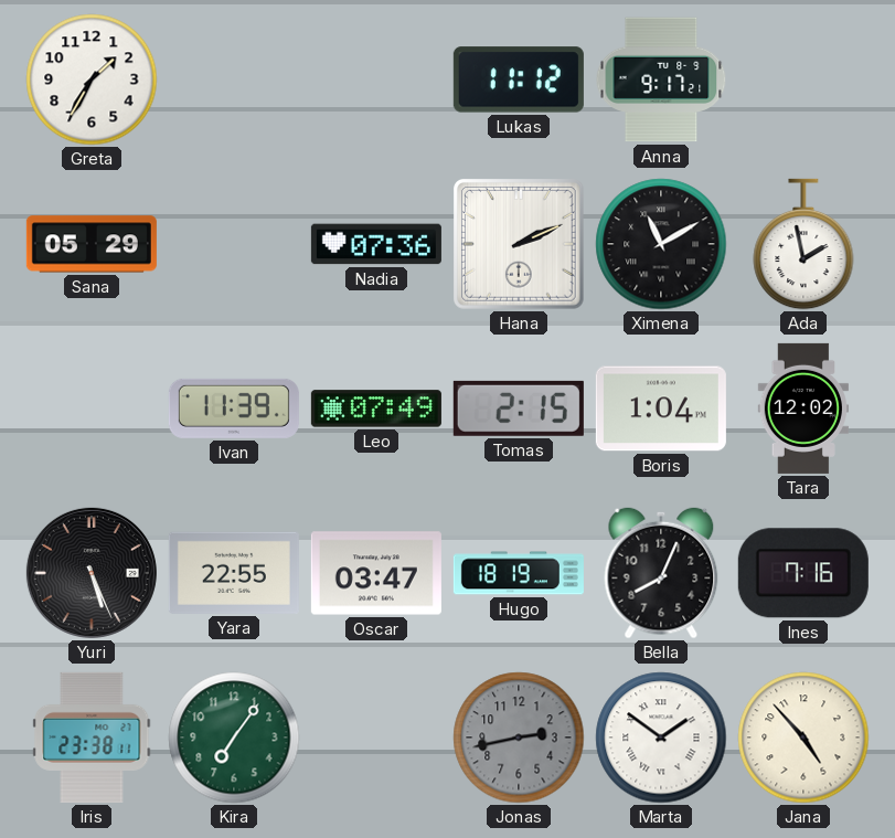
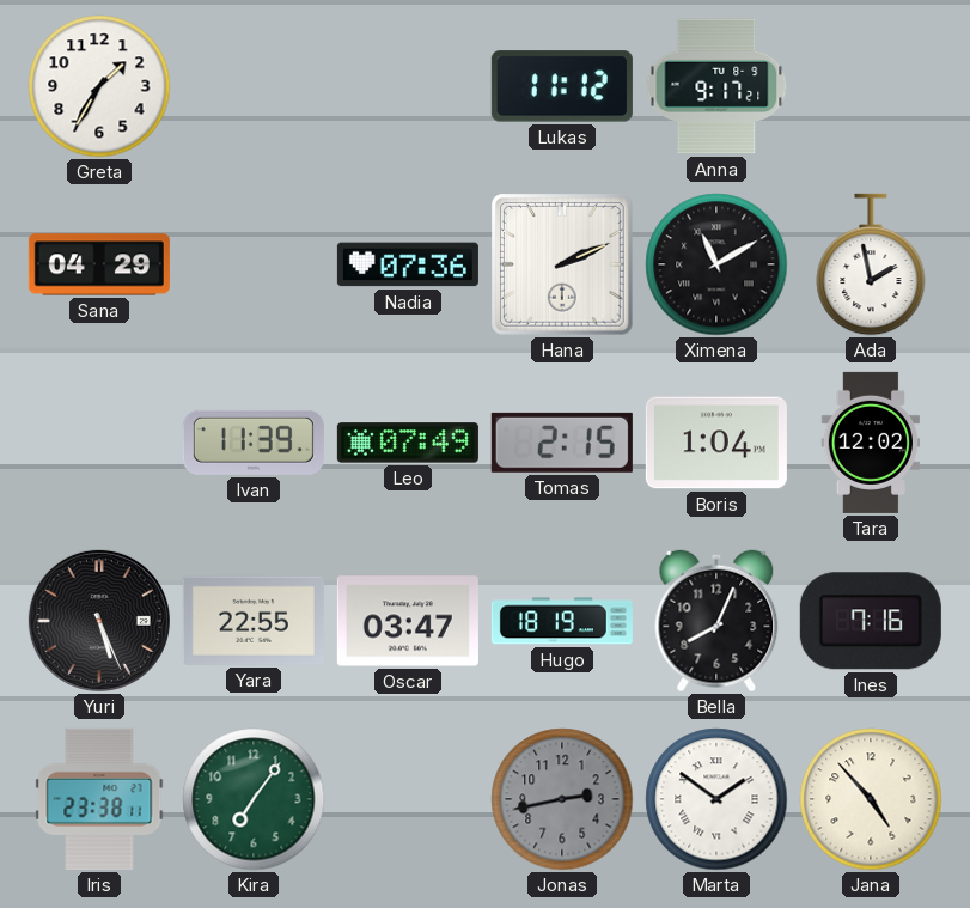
Sana: 05:29 -> 04:29 (99, 264)
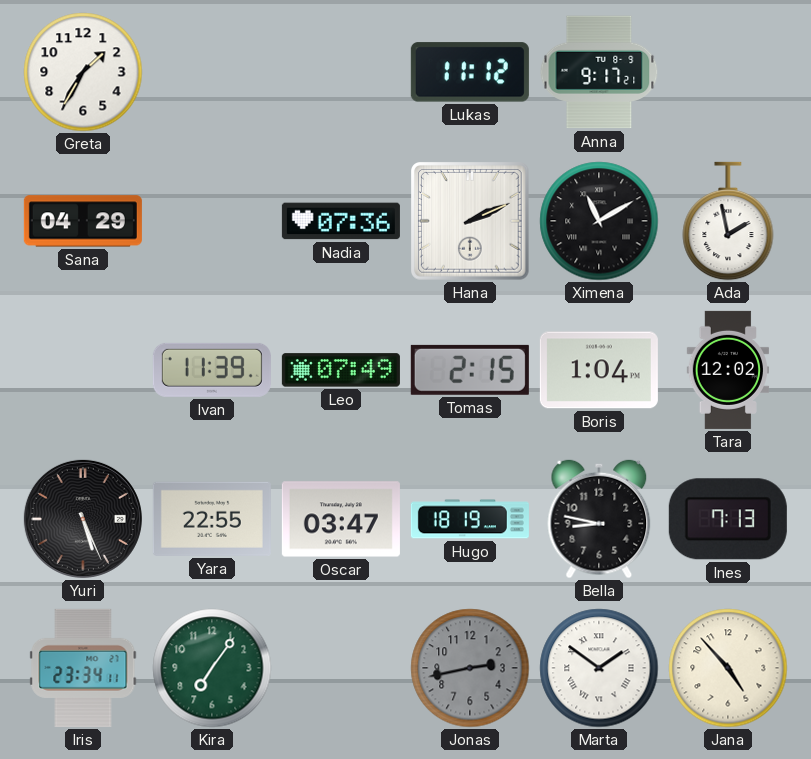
Bella: 8:04 -> 8:47 (599, 519)
Ines: 7:16 -> 7:13 (728, 519)
Iris: 23:38 -> 23:34 (83, 668)
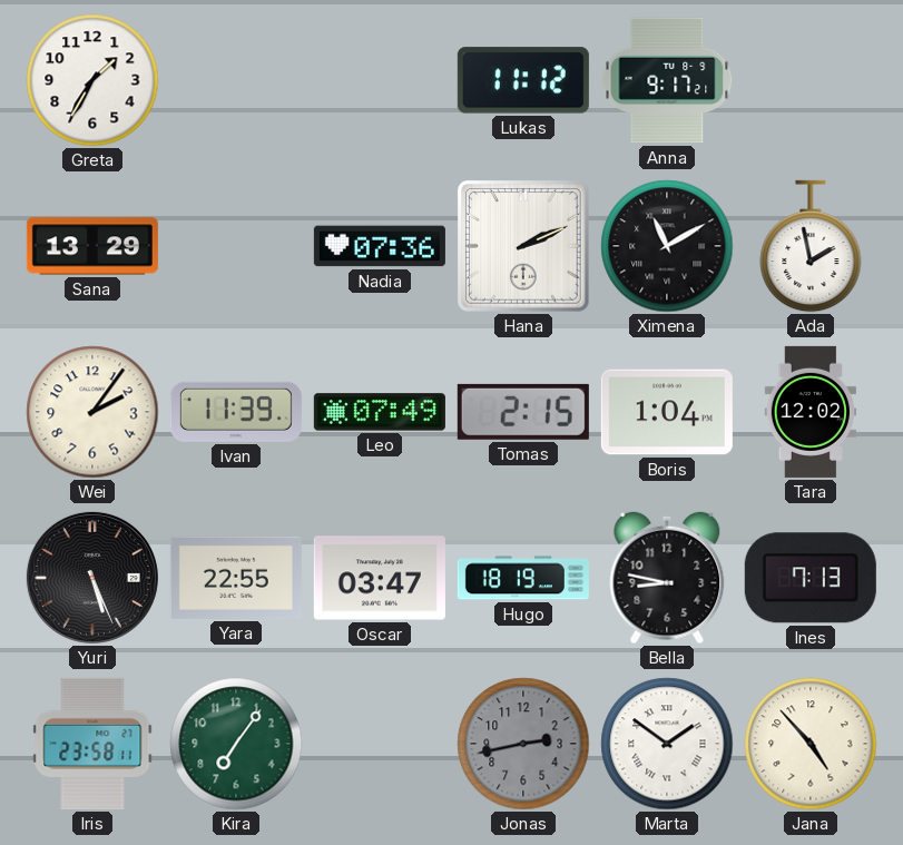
Sana: 04:29 -> 13:29 (92, 246)
Wei: none -> 2:06 (92, 412)
Iris: 23:34 -> 23:58 (92, 744)
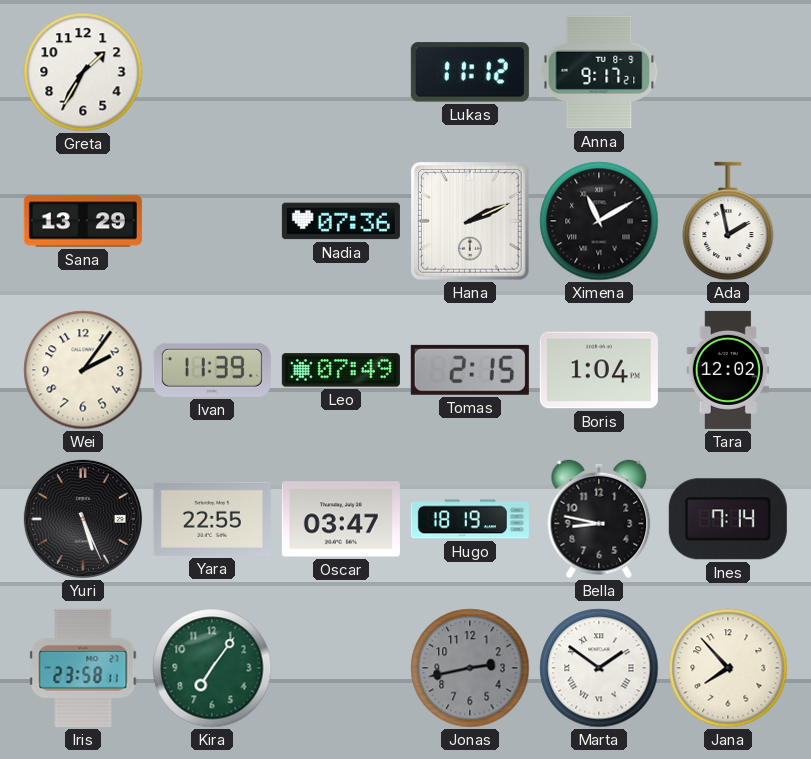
Ines: 7:13 -> 7:14 (728, 519)
Jana: 4:53 -> 7:53 (728, 668)
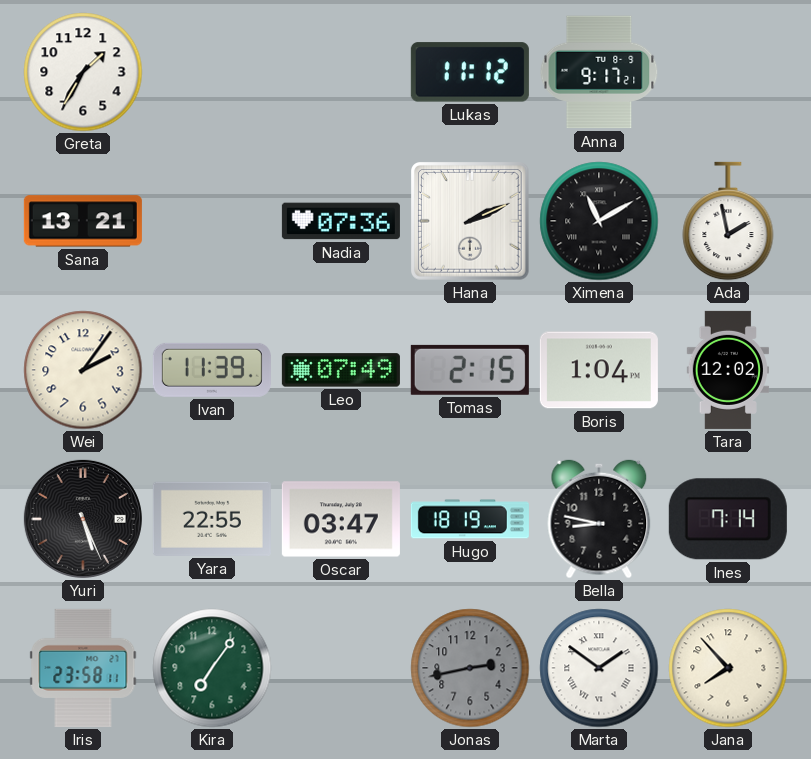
Sana: 13:29 -> 13:21 (83, 221)
